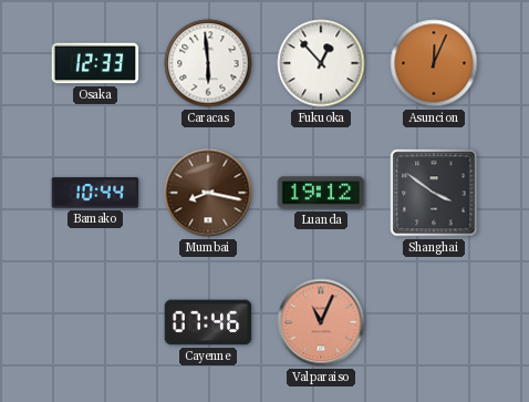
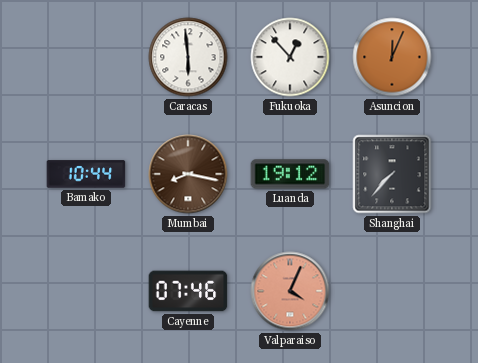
Osaka: 12:33 -> none (95, 63)
Shanghai: 3:51 -> 7:37 (392, 174)
Valparaiso: 11:04 -> 4:04 (290, 291)
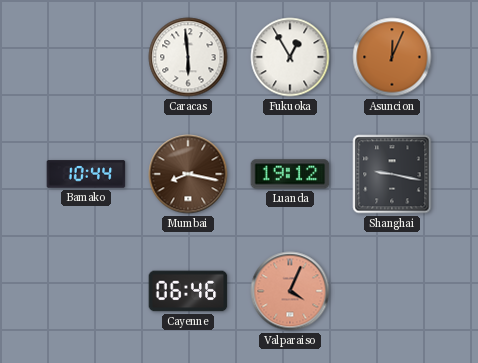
Fukuoka: 12:53 -> 12:55 (290, 57)
Shanghai: 7:37 -> 9:17 (392, 174)
Cayenne: 07:46 -> 06:46 (188, 291)
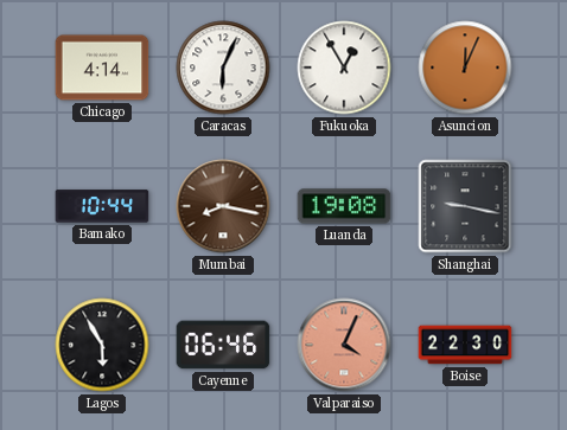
Chicago: none -> 4:14 (102, 68)
Caracas: 5:59 -> 6:04 (223, 68)
Luanda: 19:12 -> 19:08 (344, 206)
Lagos: none -> 5:55 (102, 345)
Boise: none -> 22:30 (465, 345)
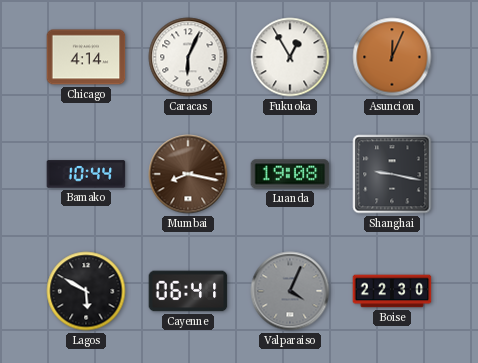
Lagos: 5:55 -> 5:50 (86, 291)
Cayenne: 06:46 -> 06:41 (188, 291)
Valparaiso dial: salmon -> grey (290, 291)
